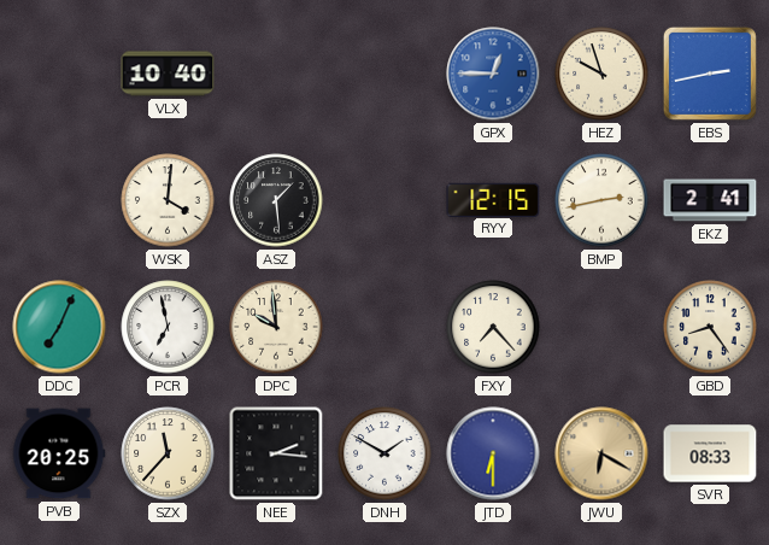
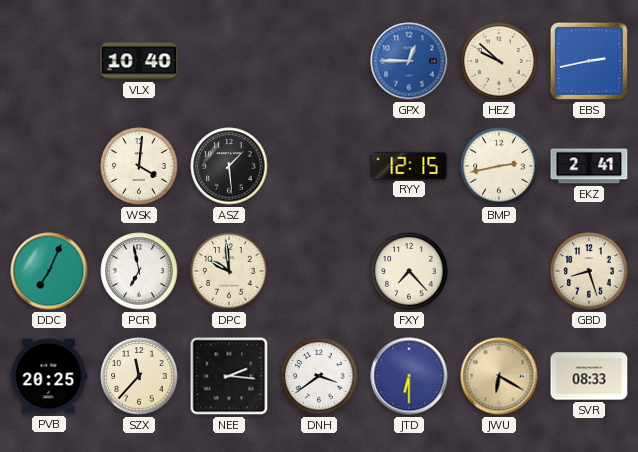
HEZ: 9:57 -> 9:52 (499, 61)
GBD: 8:24 -> 8:27 (589, 271)
DNH: 1:50 -> 3:39 (319, 376)
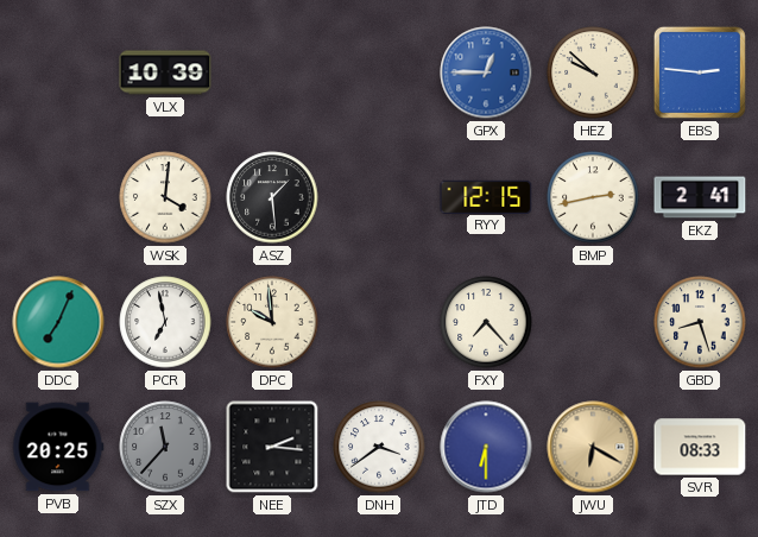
VLX: 10:40 -> 10:39 (165, 72)
EBS: 2:43 -> 2:46 (700, 72)
SZX dial: cream -> grey (165, 447)
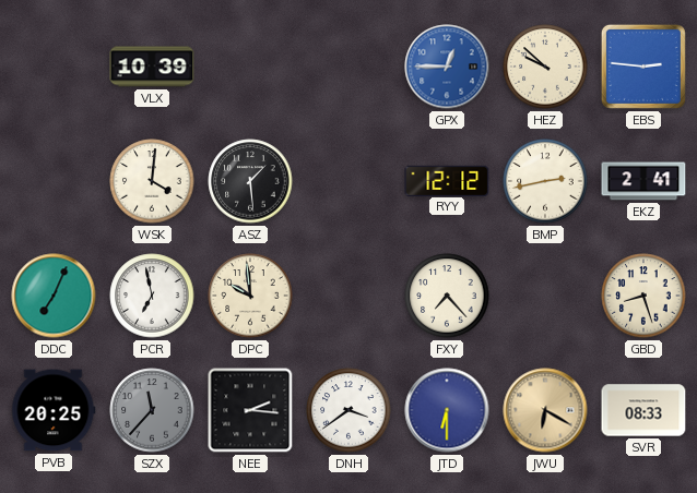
RYY: 12:15 -> 12:12 (447, 180)
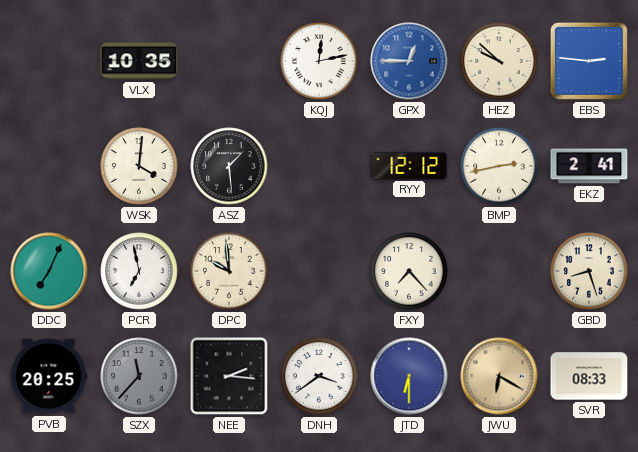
VLX: 10:39 -> 10:35 (139, 61)
KQJ: none -> 12:13 (319, 61)
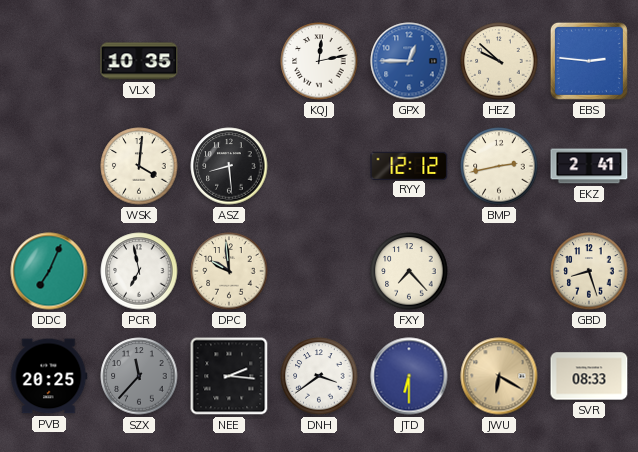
ASZ: 1:29 -> 8:29 (229, 166)
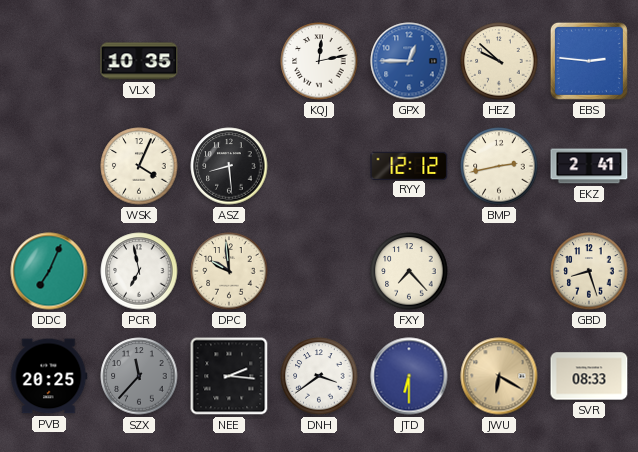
WSK: 4:01 -> 4:04 (139, 166)
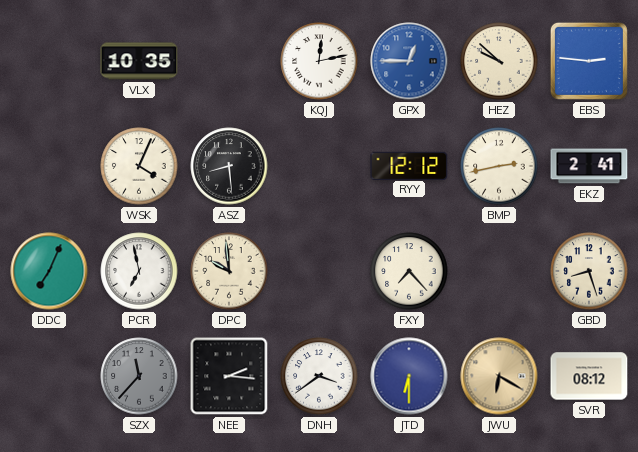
PVB: 20:25 -> none (49, 376)
SVR: 08:33 -> 08:12 (589, 376)
